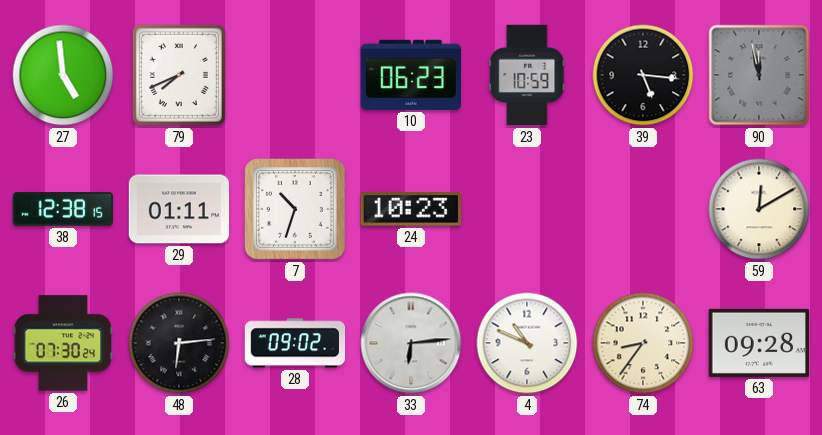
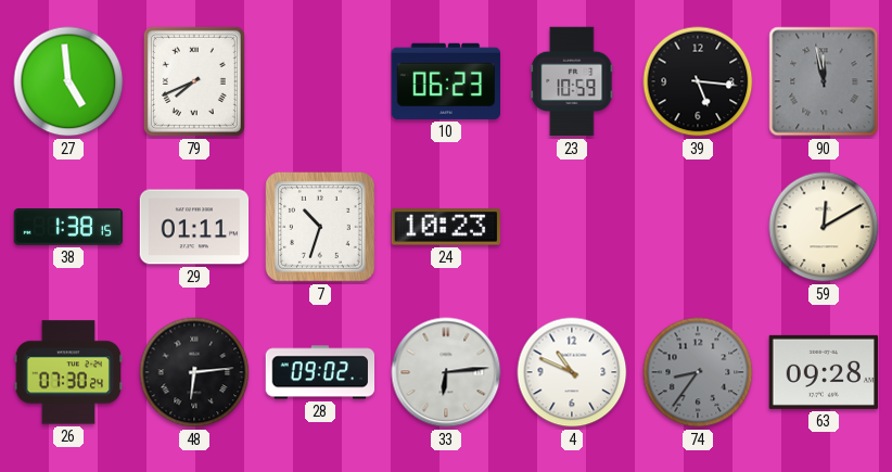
38: 12:38 -> 1:38 (68, 227)
74 dial: cream -> grey (698, 372)
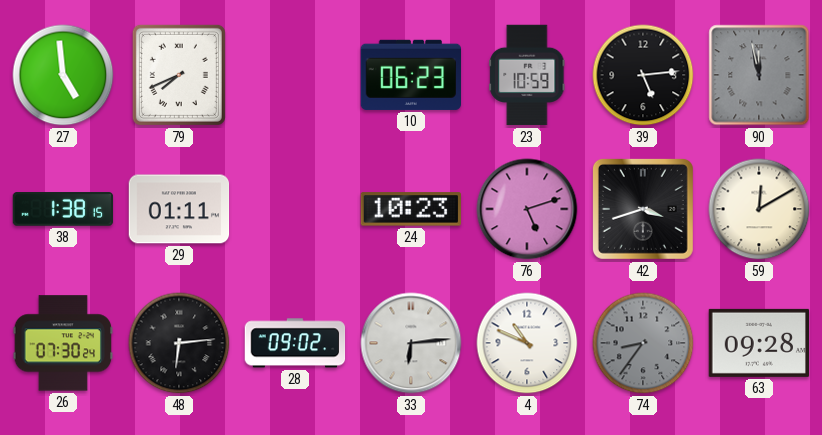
39: 5:16 -> 5:14 (643, 75)
7: 10:33 -> none (321, 228)
76: none -> 5:12 (527, 209)
42: none -> 3:42 (643, 209)
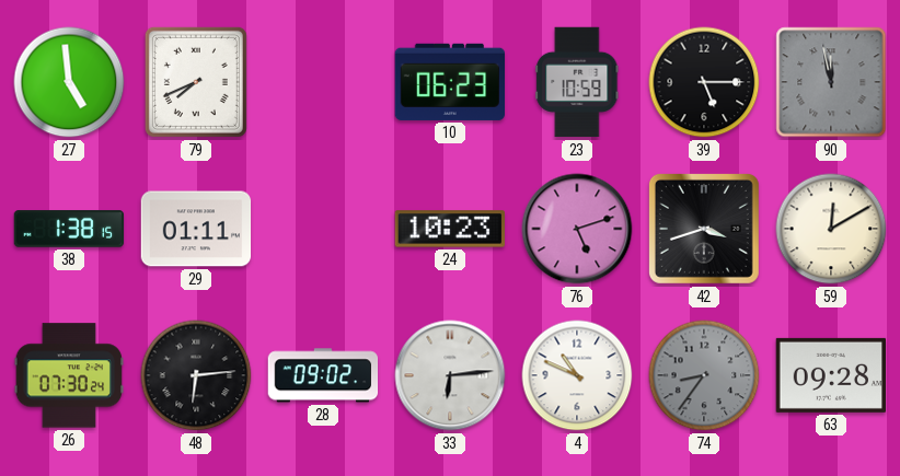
39: 5:14 -> 5:15 (704, 82)
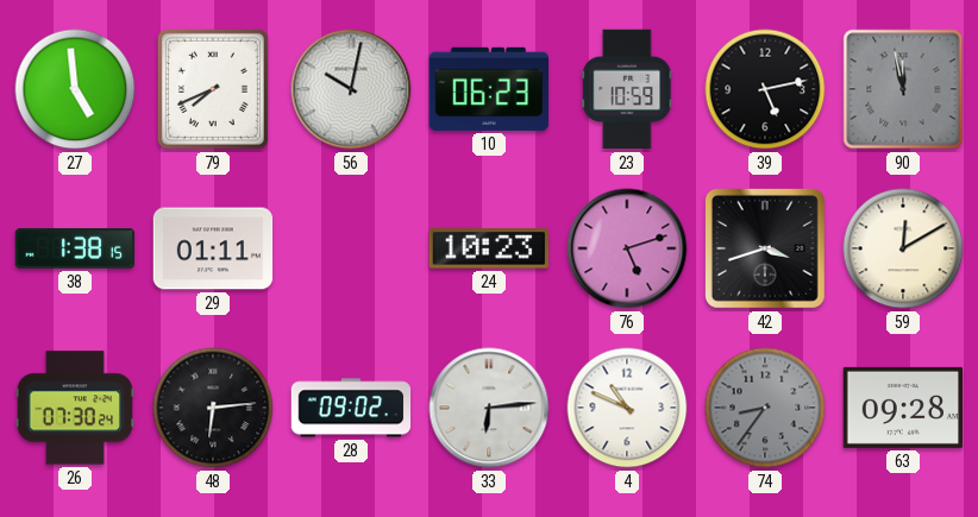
56: none -> 10:02 (351, 89)
39: 5:15 -> 5:13 (765, 89)
